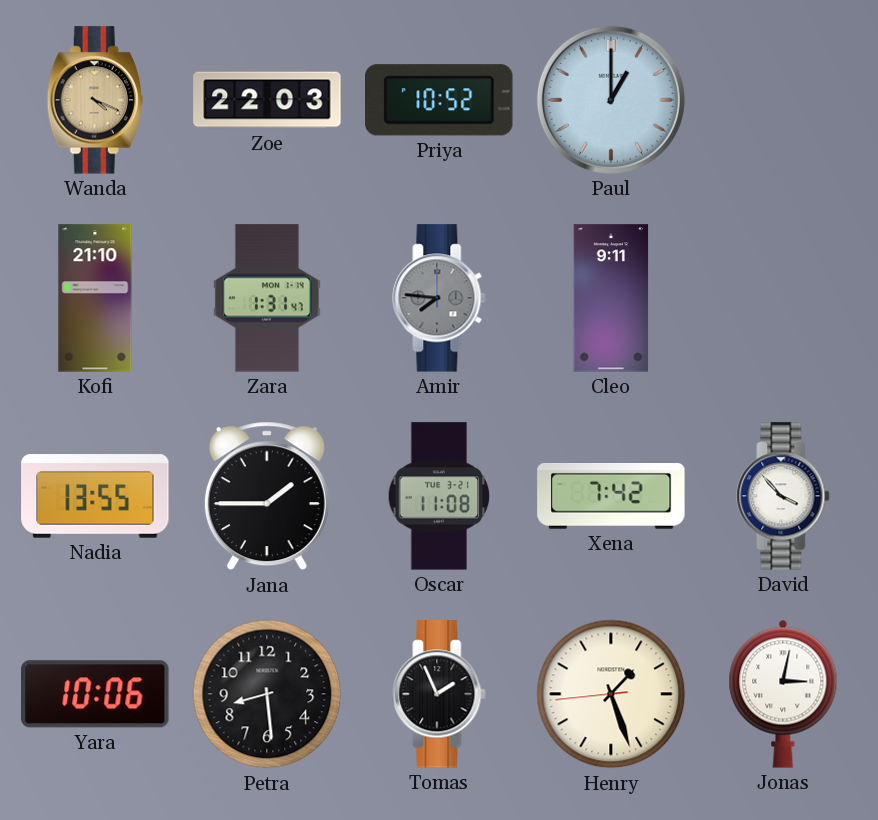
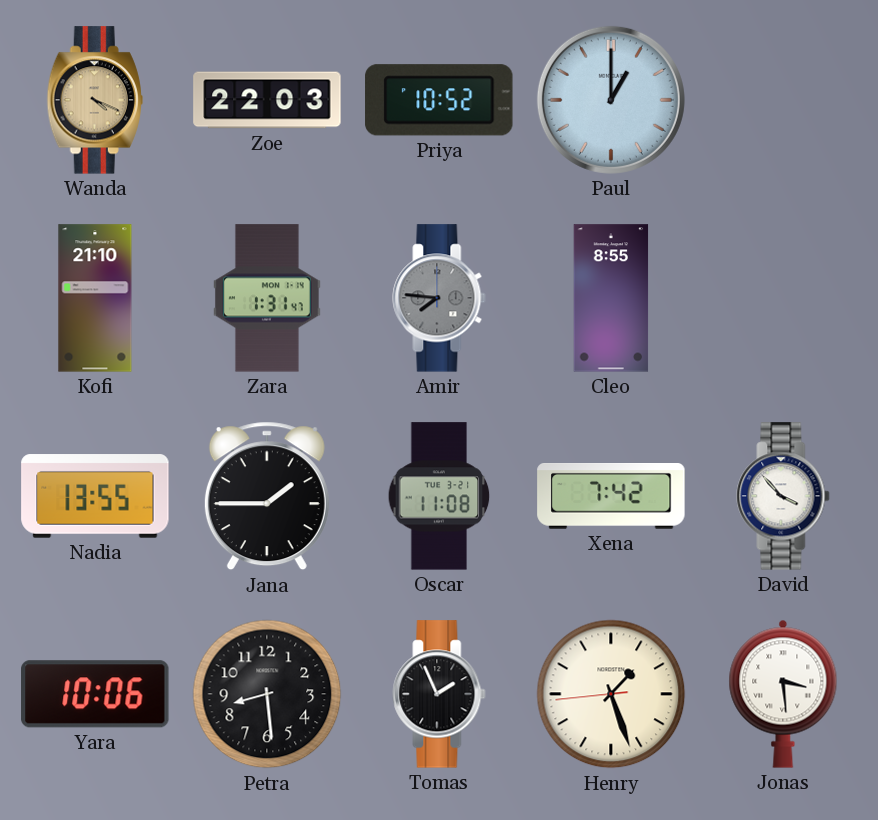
Cleo: 9:11 -> 8:55 (611, 298)
Jonas: 3:02 -> 3:29 (783, 694)
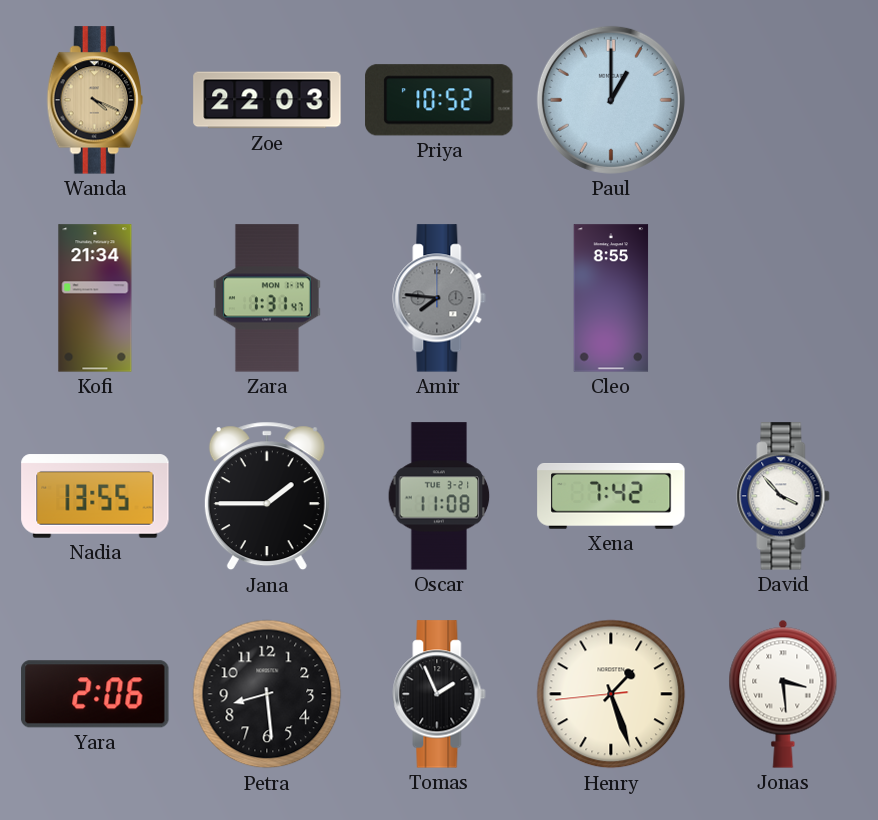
Kofi: 21:10 -> 21:34 (95, 298)
Yara: 10:06 -> 2:06 (95, 694)
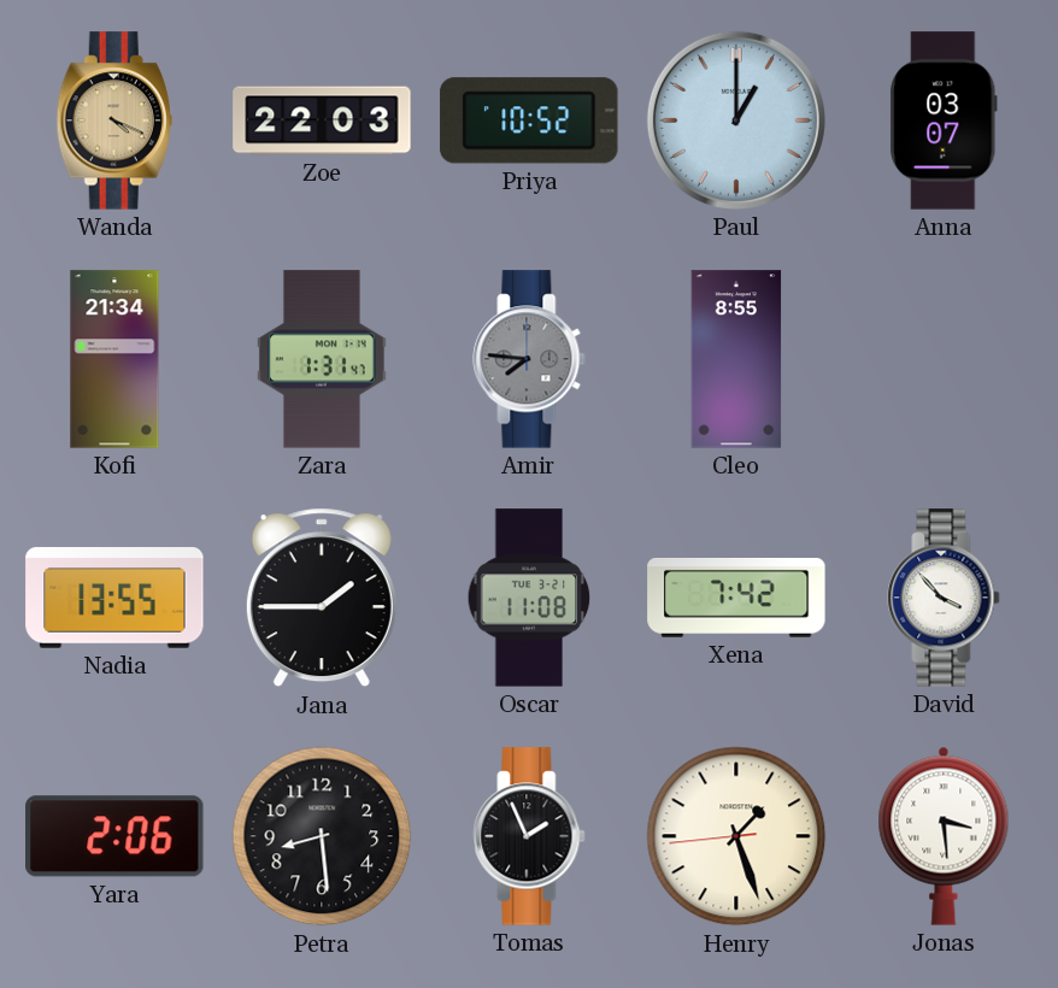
Anna: none -> 03:07 (944, 120)
